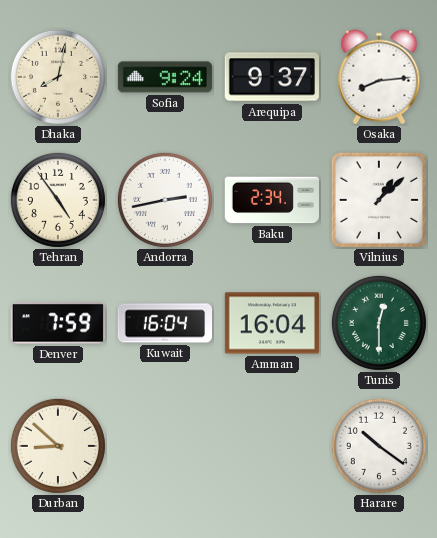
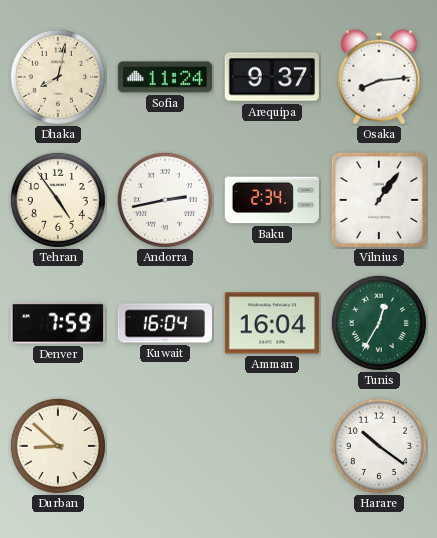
Sofia: 9:24 -> 11:24 (165, 77)
Vilnius: 1:08 -> 1:06 (379, 200)
Tunis: 12:30 -> 12:35 (379, 323)
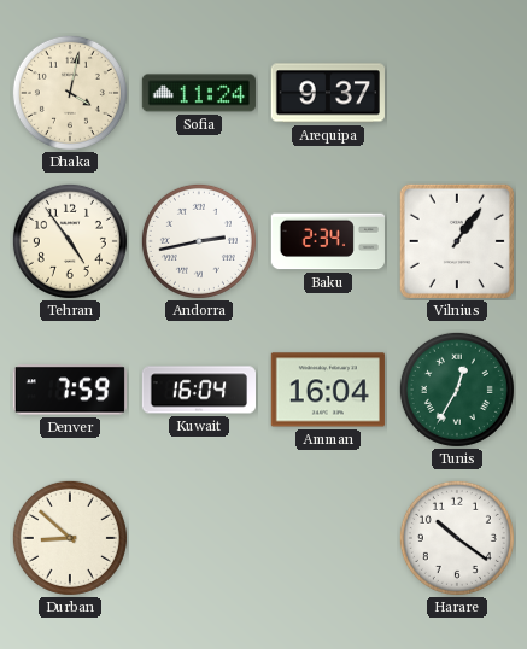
Dhaka: 8:02 -> 4:02 (70, 93)
Osaka: 8:14 -> none (379, 77)
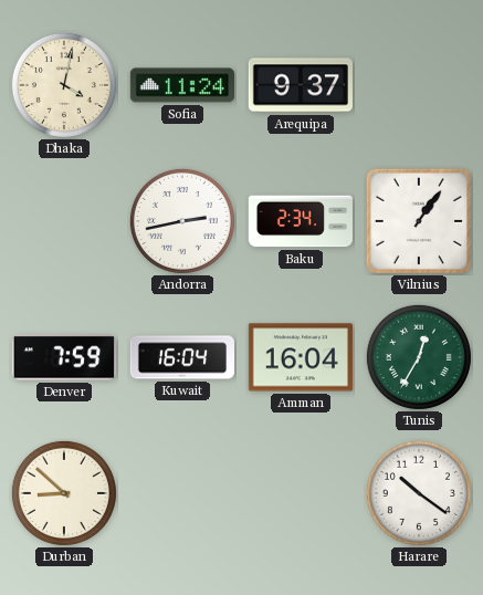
Tehran: 4:54 -> none (70, 241)
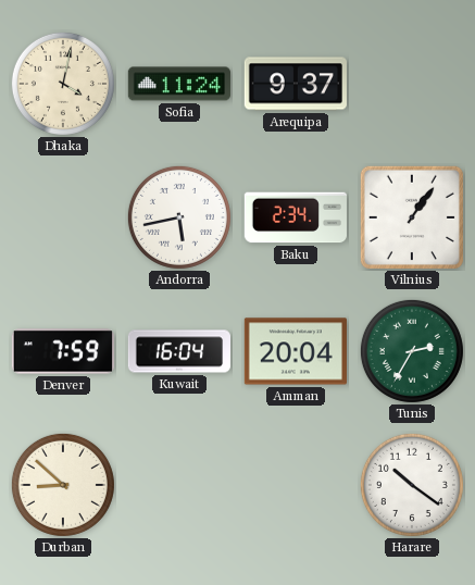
Andorra: 2:43 -> 5:43 (179, 217)
Amman: 16:04 -> 20:04 (296, 351)
Tunis: 12:35 -> 2:35 (412, 351)
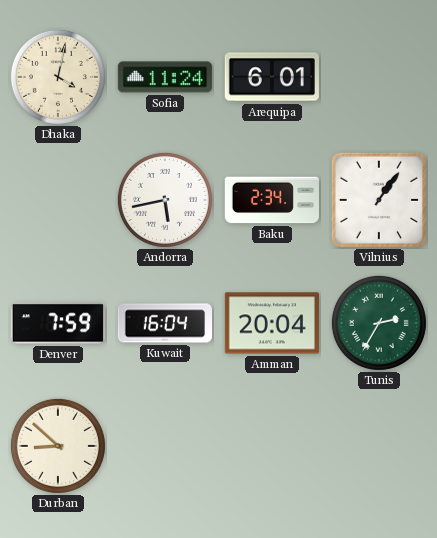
Arequipa: 9:37 -> 6:01 (271, 77)
Harare: 10:21 -> none (412, 485)
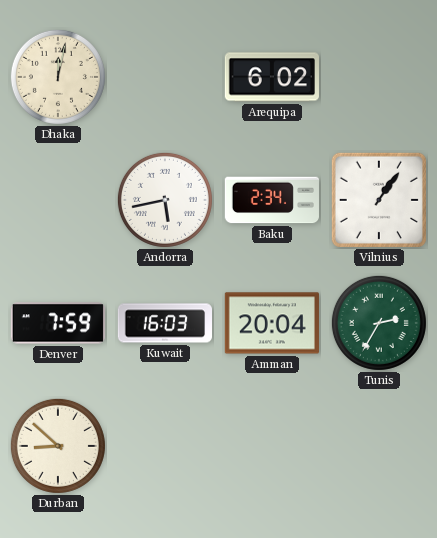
Dhaka: 4:02 -> 12:02 (58, 77)
Sofia: 11:24 -> none (165, 77)
Arequipa: 6:01 -> 6:02 (271, 77)
Kuwait: 16:04 -> 16:03 (164, 323)
